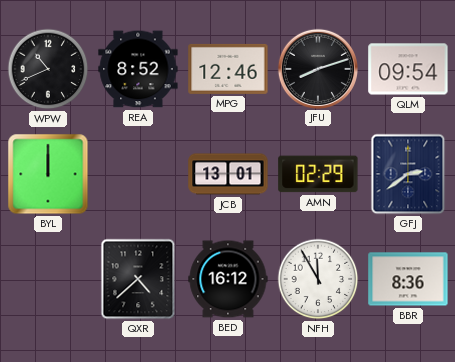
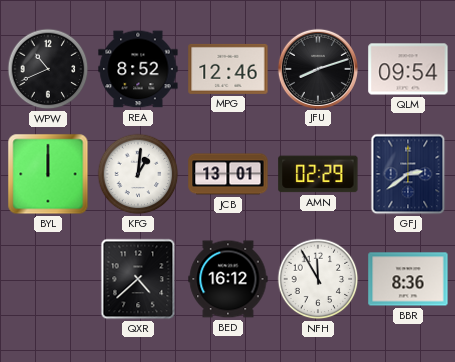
KFG: none -> 1:01 (138, 174)
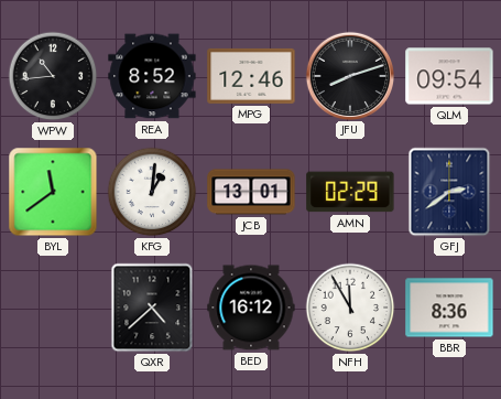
WPW: 10:41 -> 10:44 (53, 76)
BYL: 12:00 -> 11:39 (53, 192)
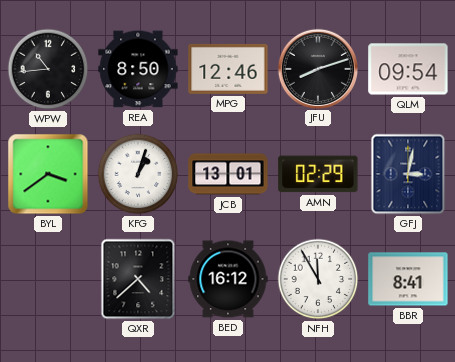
REA: 8:52 -> 8:50 (138, 69)
BYL: 11:39 -> 3:39 (48, 174)
KFG: 1:01 -> 1:03 (138, 174)
GFJ: 2:39 -> 3:02 (408, 174)
BBR: 8:36 -> 8:41 (408, 279)
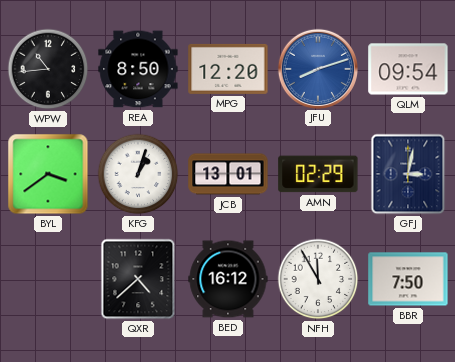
MPG: 12:46 -> 12:20 (228, 69)
JFU dial: black -> blue (317, 68)
BBR: 8:41 -> 7:50 (408, 279)
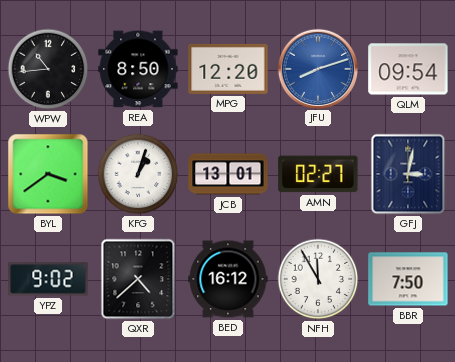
AMN: 02:29 -> 02:27 (318, 174)
YPZ: none -> 9:02 (48, 279)
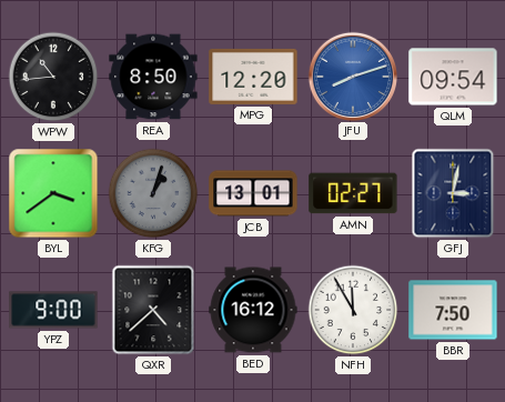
KFG dial: white -> grey (153, 193)
YPZ: 9:02 -> 9:00 (53, 310)
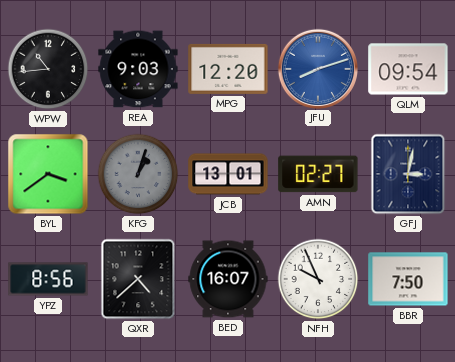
REA: 8:50 -> 9:03 (138, 69)
YPZ: 9:00 -> 8:56 (48, 279)
BED: 16:12 -> 16:07 (228, 279)
NFH: 11:55 -> 9:56 (318, 279)
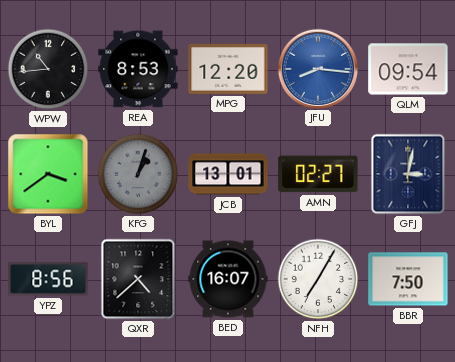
REA: 9:03 -> 8:53 (138, 69)
JFU: 8:12 -> 8:16 (317, 68)
NFH: 9:56 -> 7:05 (318, 279)
